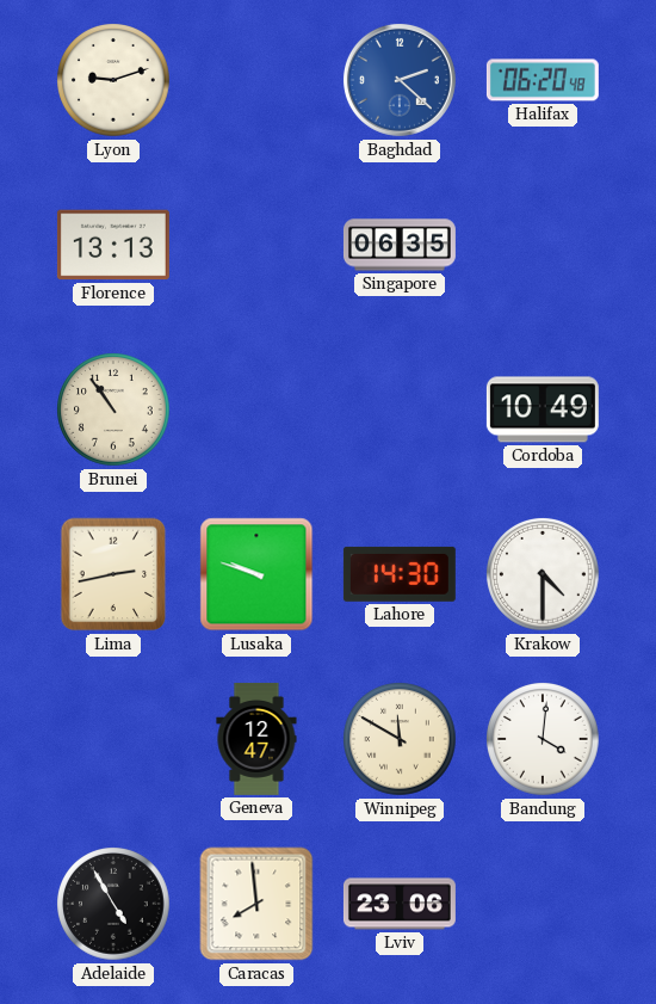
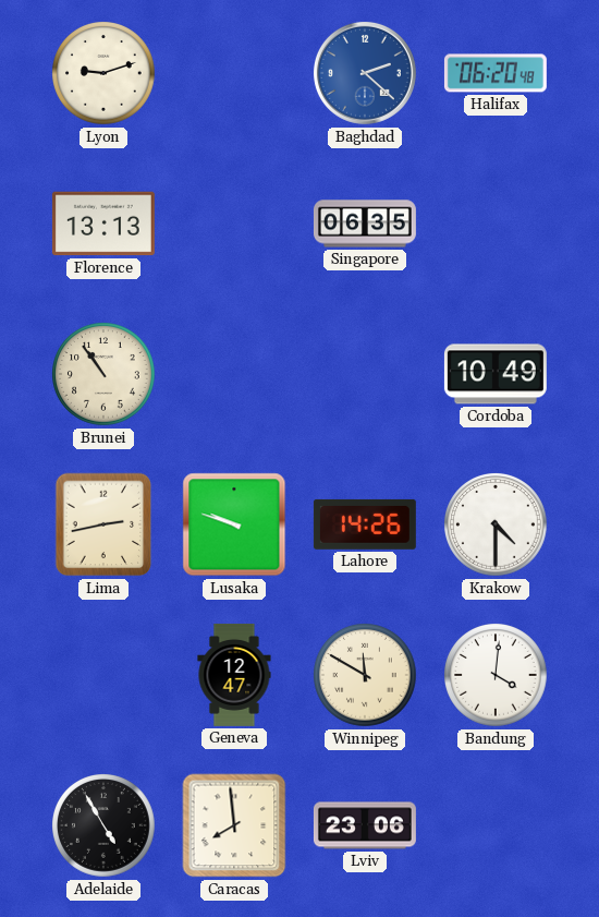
Lahore: 14:30 -> 14:26 (365, 524)
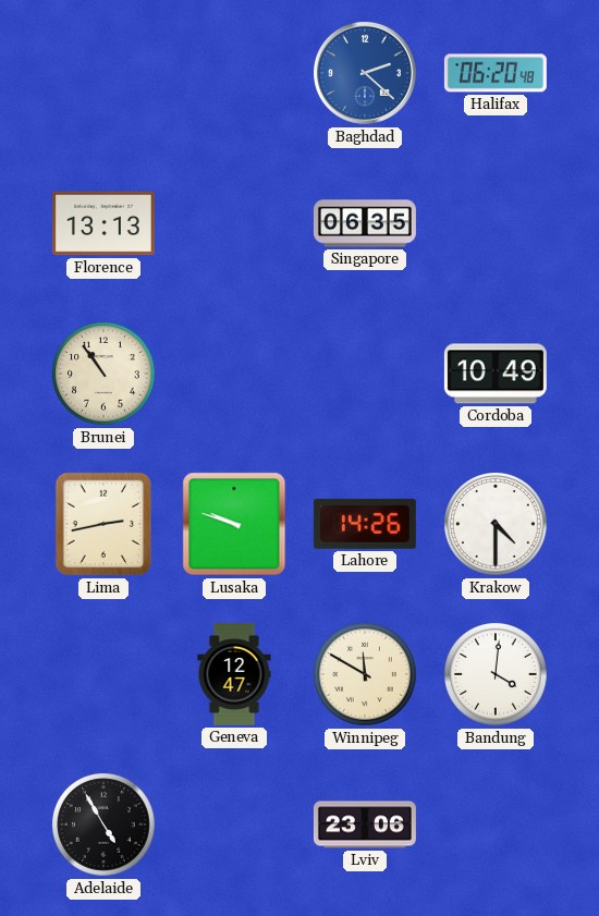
Lyon: 9:12 -> none (105, 74)
Caracas: 7:59 -> none (234, 825)
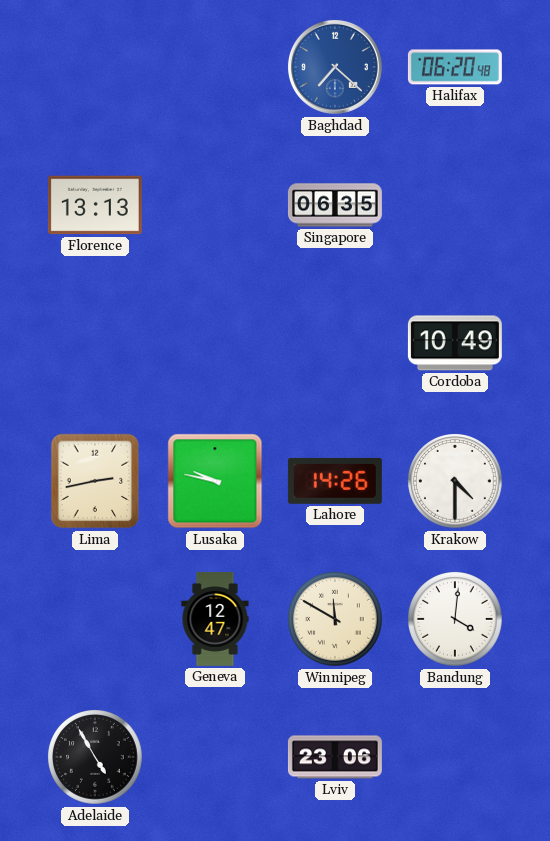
Baghdad: 2:22 -> 7:22 (335, 67)
Brunei: 10:54 -> none (105, 375)
Lusaka: 9:48 -> 9:47 (215, 481)
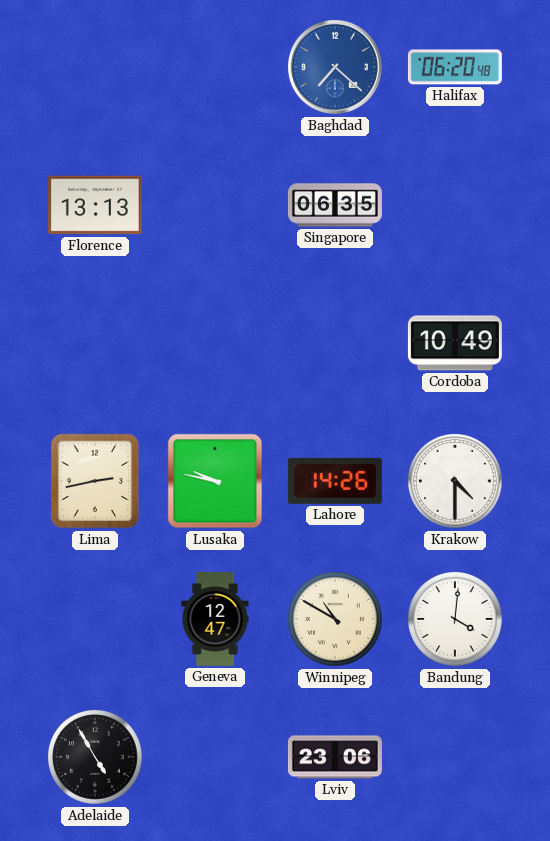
Winnipeg: 11:50 -> 10:50 (336, 620)
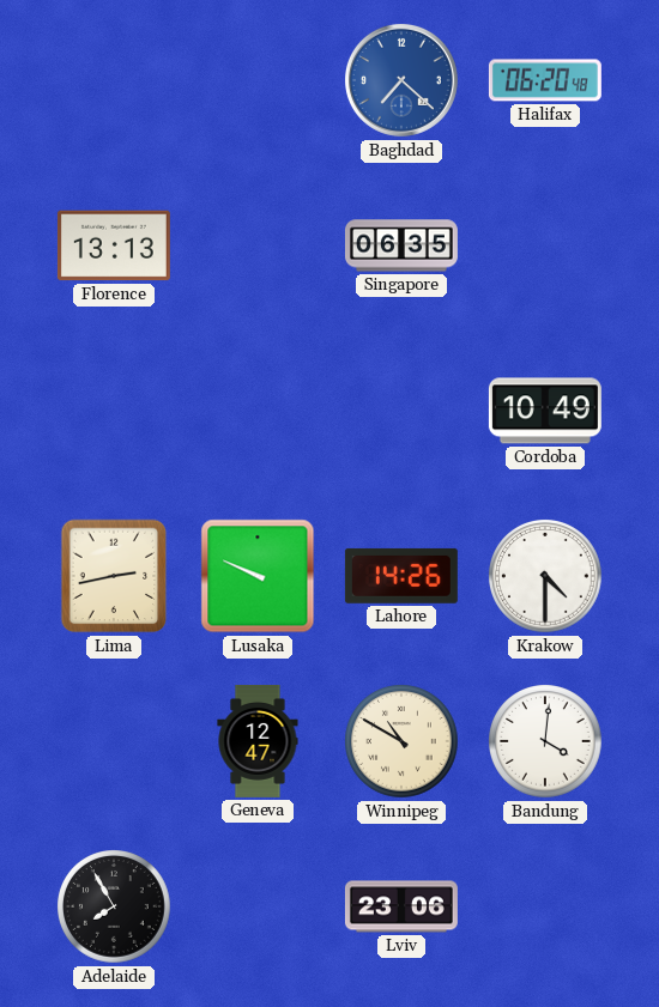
Lusaka: 9:47 -> 9:49 (258, 576)
Adelaide: 4:55 -> 7:55 (115, 908)
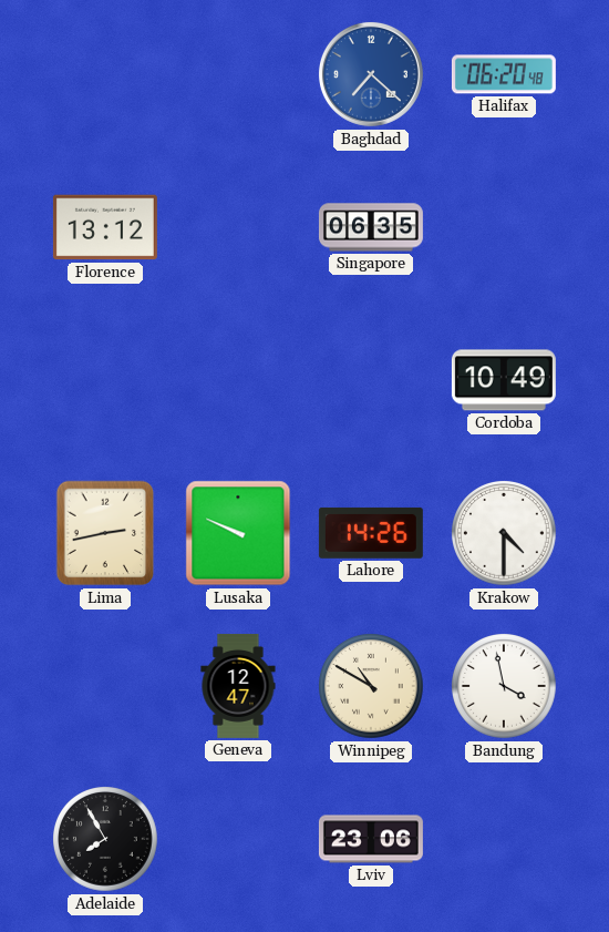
Florence: 13:13 -> 13:12 (105, 227)
Bandung: 4:01 -> 3:58 (505, 687)
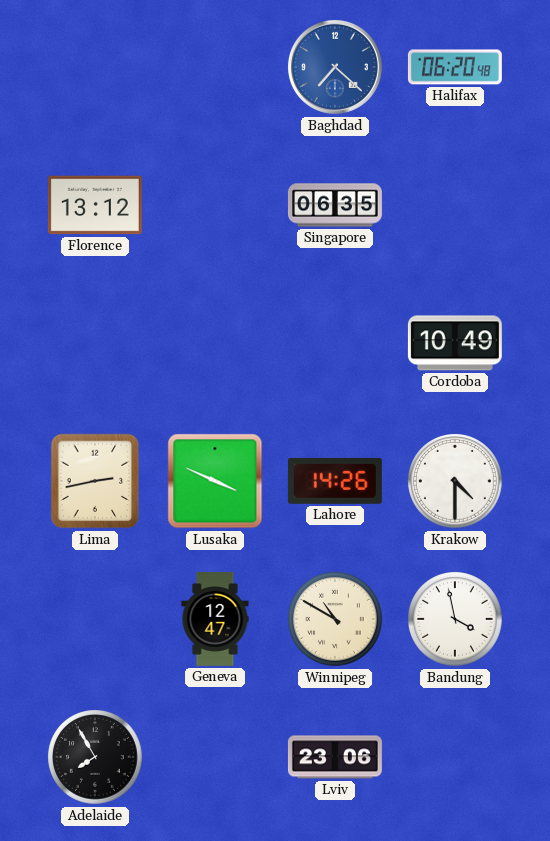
Lusaka: 9:49 -> 3:49 (215, 481)
